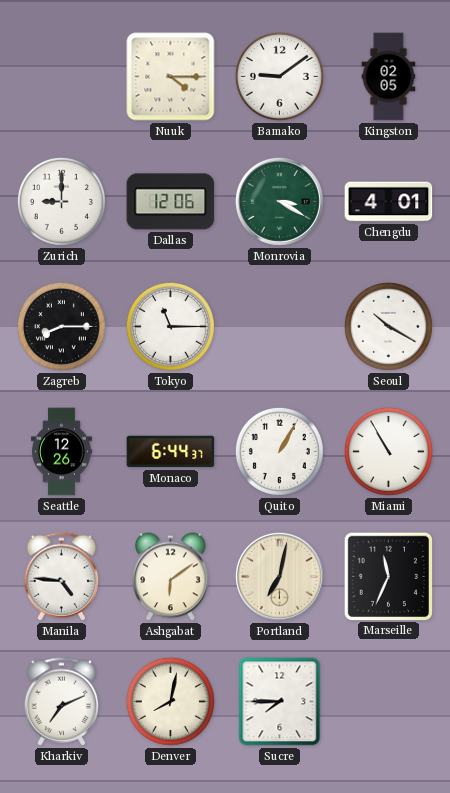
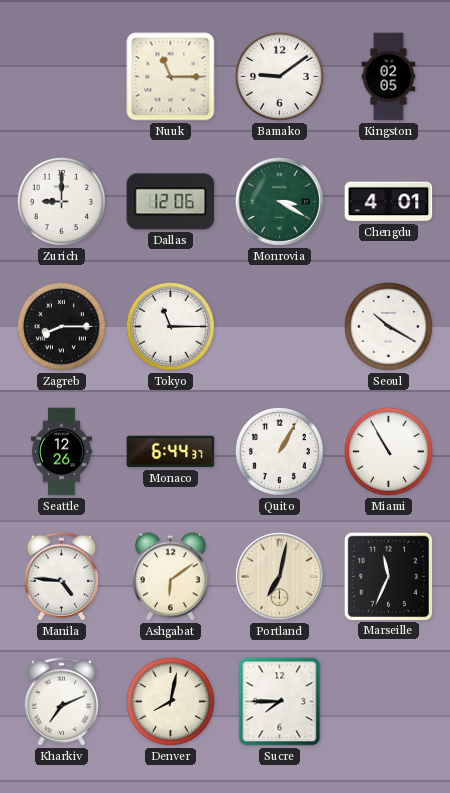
Nuuk: 4:15 -> 11:15 (171, 77)
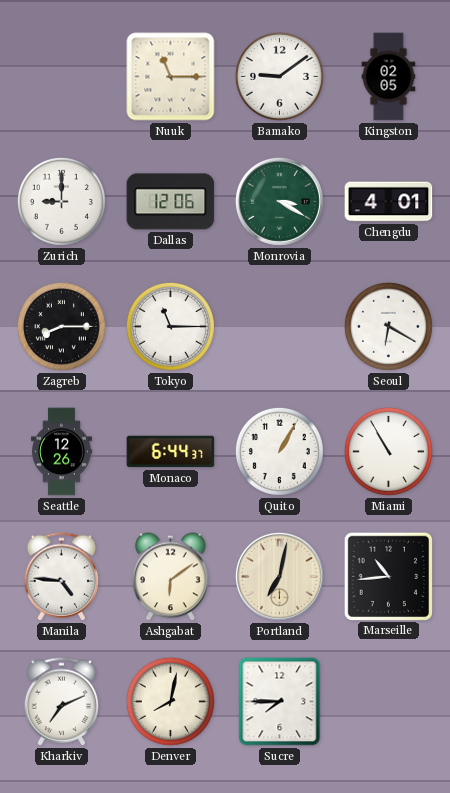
Seoul: 10:20 -> 6:20 (388, 326)
Marseille: 11:34 -> 10:44 (388, 576)
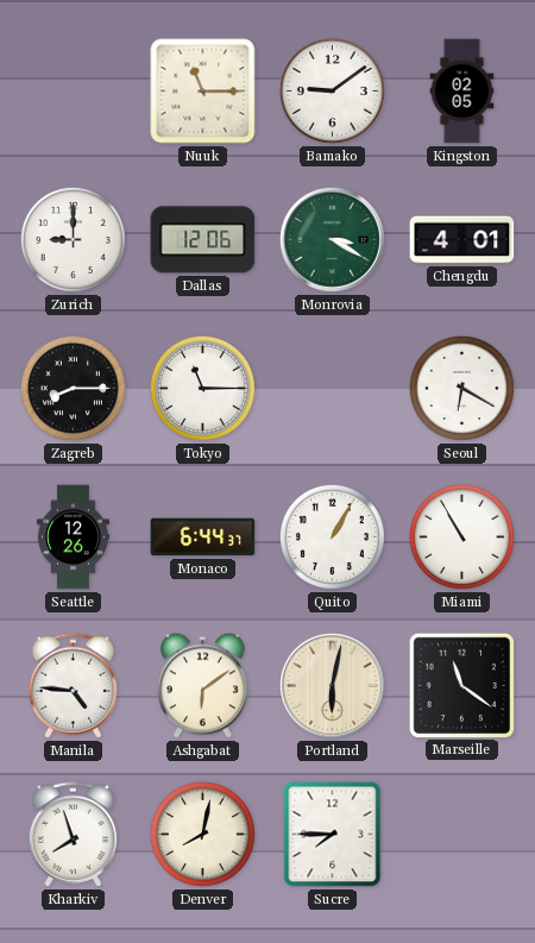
Portland: 7:02 -> 6:02 (332, 685)
Marseille: 10:44 -> 11:21 (461, 685)
Kharkiv: 7:11 -> 7:57 (74, 835)
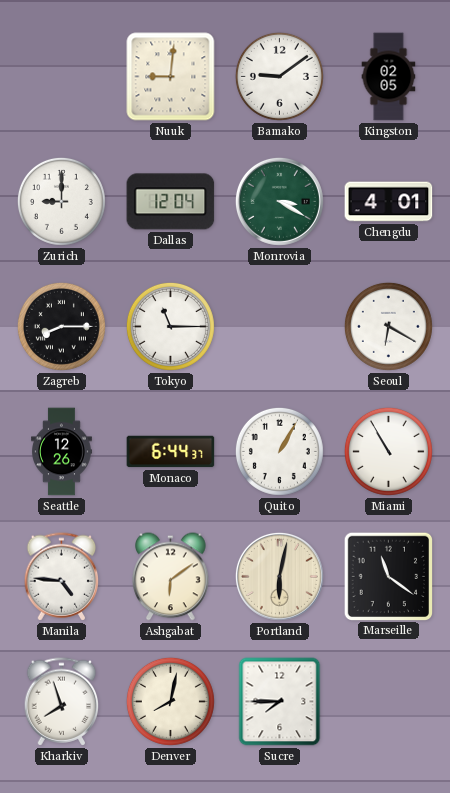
Nuuk: 11:15 -> 9:01 (171, 77)
Dallas: 12:06 -> 12:04 (171, 202)
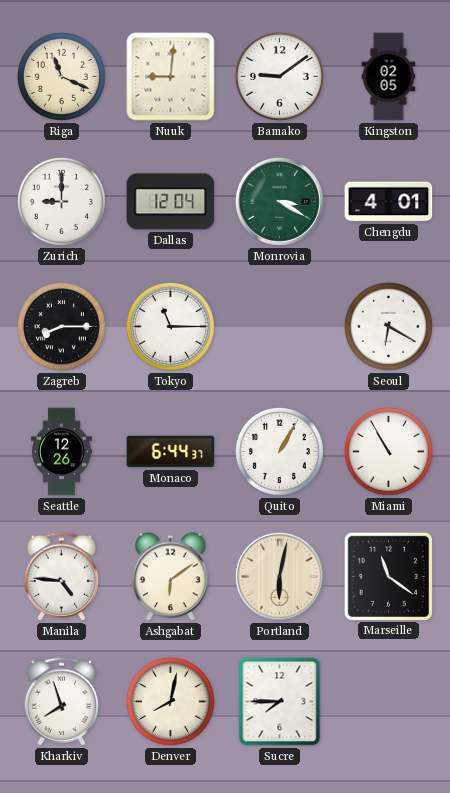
Riga: none -> 11:19 (61, 76)
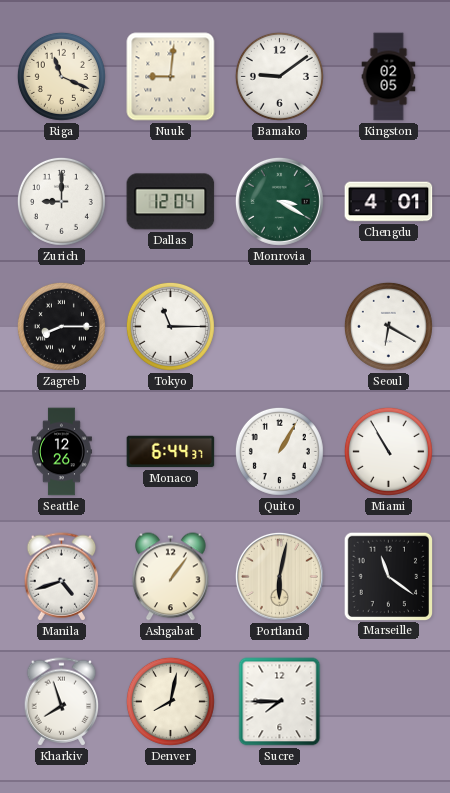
Manila: 4:46 -> 4:42 (62, 577)
Ashgabat: 6:09 -> 1:06 (171, 577)
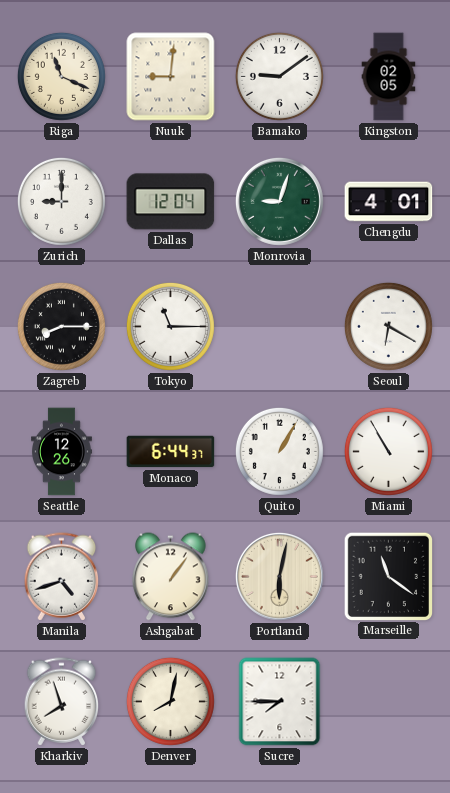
Monrovia: 3:20 -> 9:03 (279, 201)
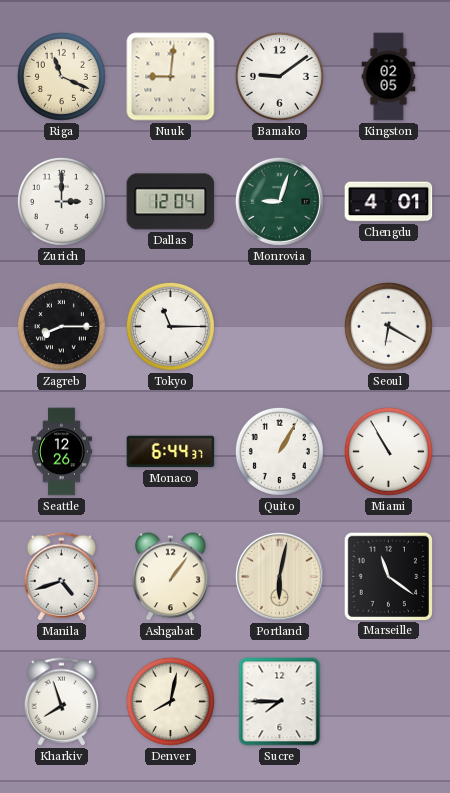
Zurich: 9:00 -> 3:00 (61, 201)
